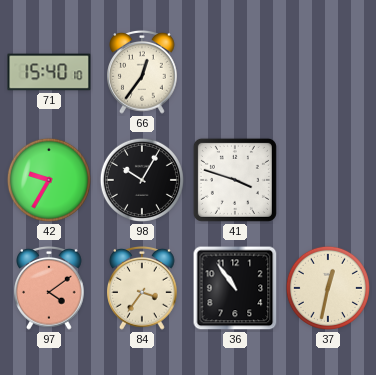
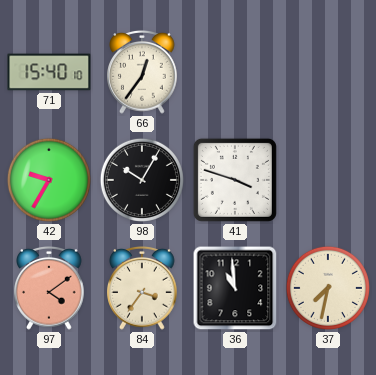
36: 10:54 -> 10:59 (235, 288)
37: 12:32 -> 7:32 (328, 288)
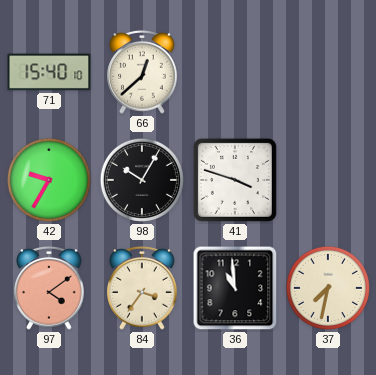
66: 12:36 -> 12:38 (142, 72)
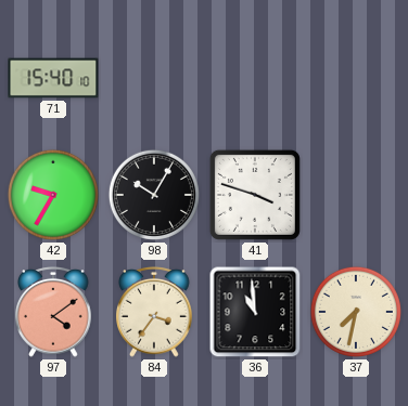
66: 12:38 -> none (142, 72)
